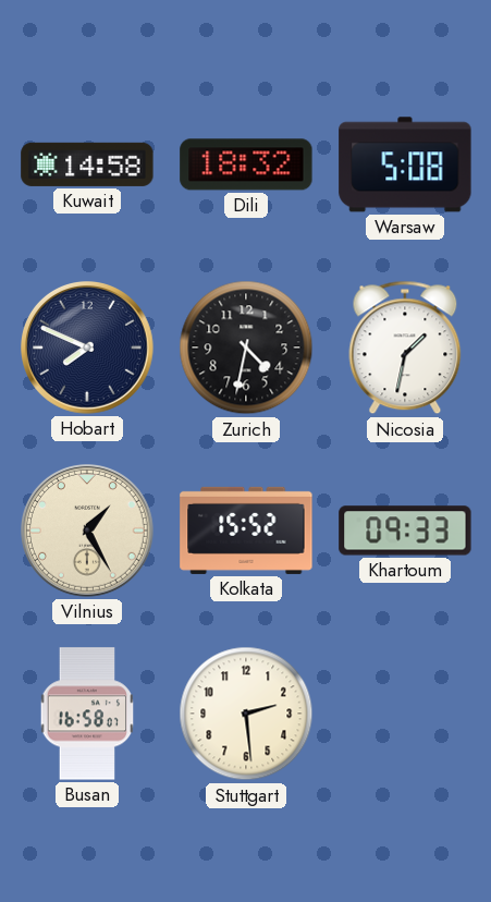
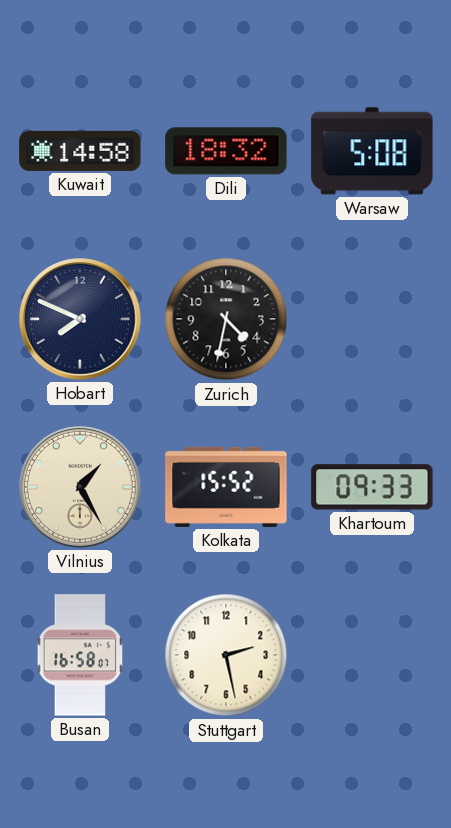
Nicosia: 1:32 -> none (405, 348)
Stuttgart: 2:29 -> 2:28 (226, 655)
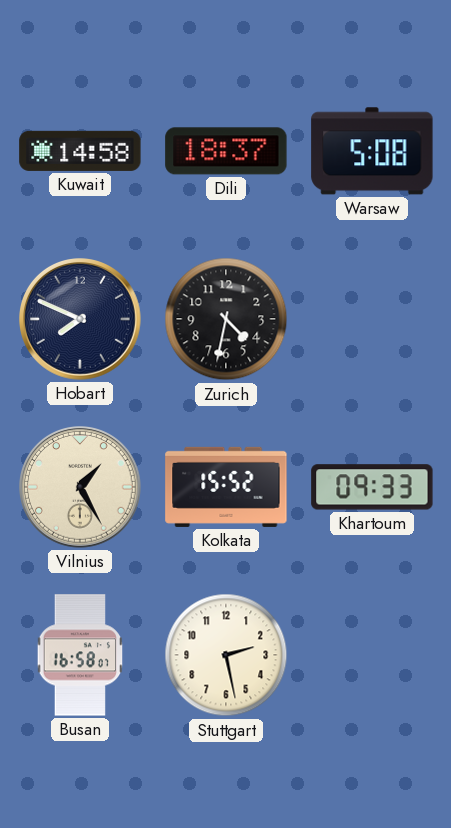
Dili: 18:32 -> 18:37 (226, 151)
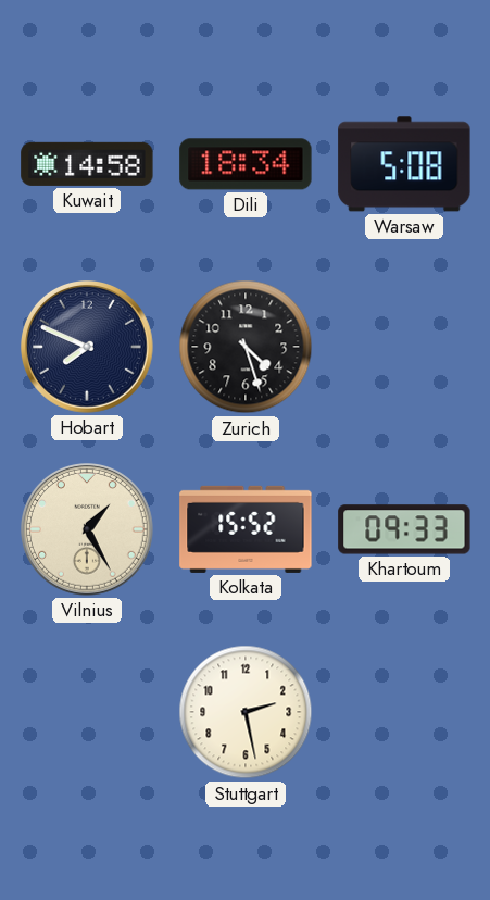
Dili: 18:37 -> 18:34 (246, 164)
Zurich: 4:32 -> 4:27 (246, 347)
Busan: 16:58 -> none (80, 655)
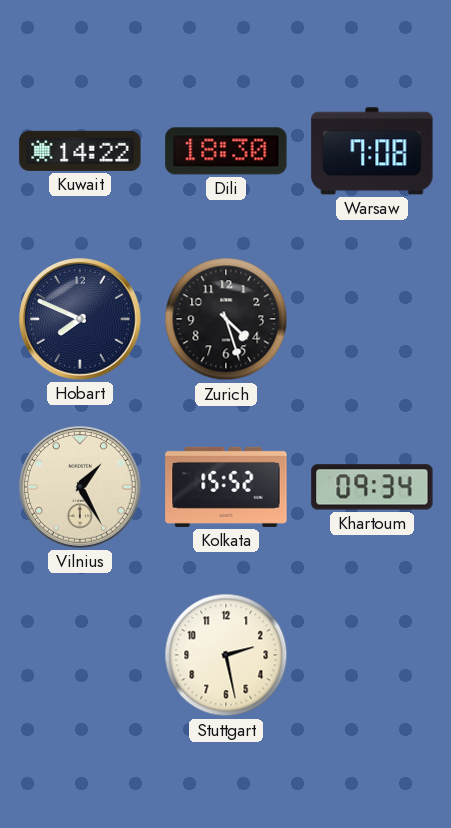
Kuwait: 14:58 -> 14:22 (80, 151)
Dili: 18:34 -> 18:30 (226, 151)
Warsaw: 5:08 -> 7:08 (372, 151)
Khartoum: 09:33 -> 09:34 (372, 487)
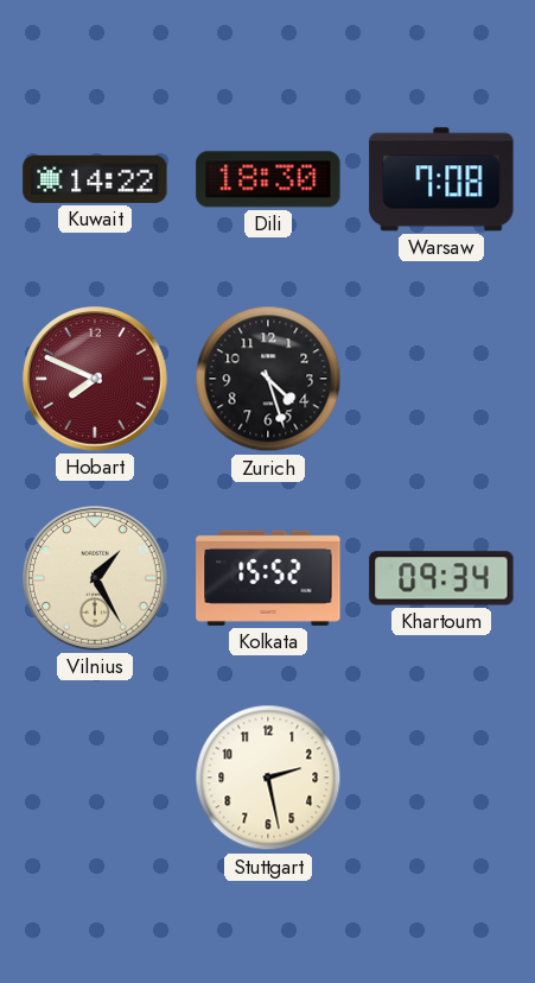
Hobart dial: navy -> burgundy (96, 380)
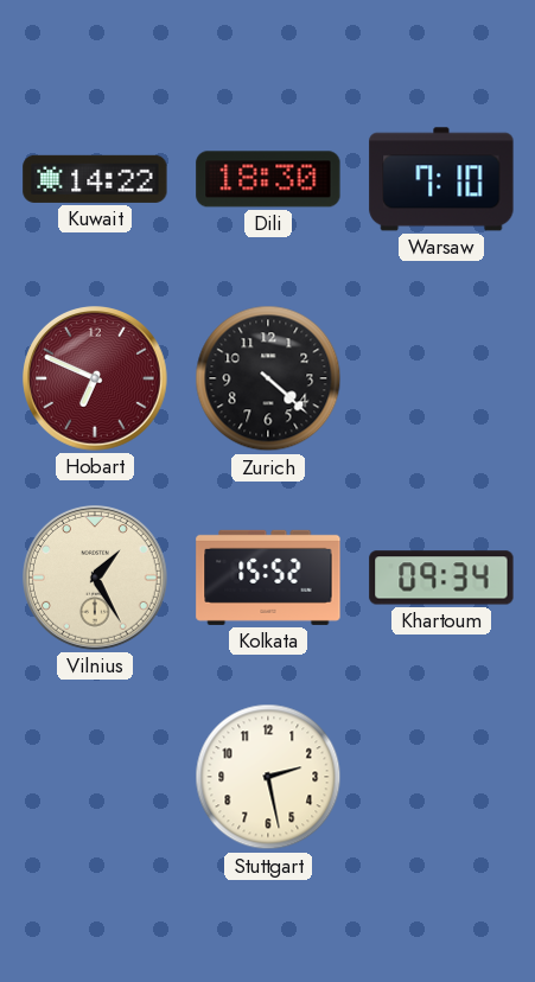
Warsaw: 7:08 -> 7:10 (441, 179)
Hobart: 7:49 -> 6:49 (96, 380)
Zurich: 4:27 -> 4:22 (268, 378)
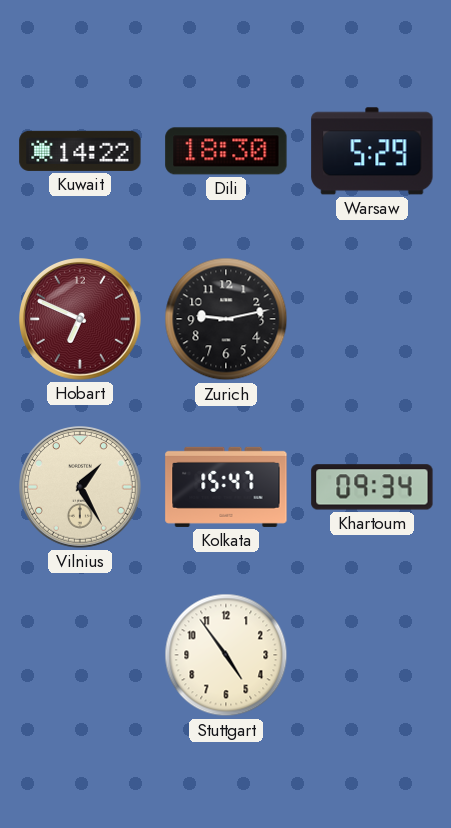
Warsaw: 7:10 -> 5:29 (372, 151)
Zurich: 4:22 -> 9:13 (226, 319)
Kolkata: 15:52 -> 15:47 (226, 487)
Stuttgart: 2:28 -> 4:54 (226, 655)
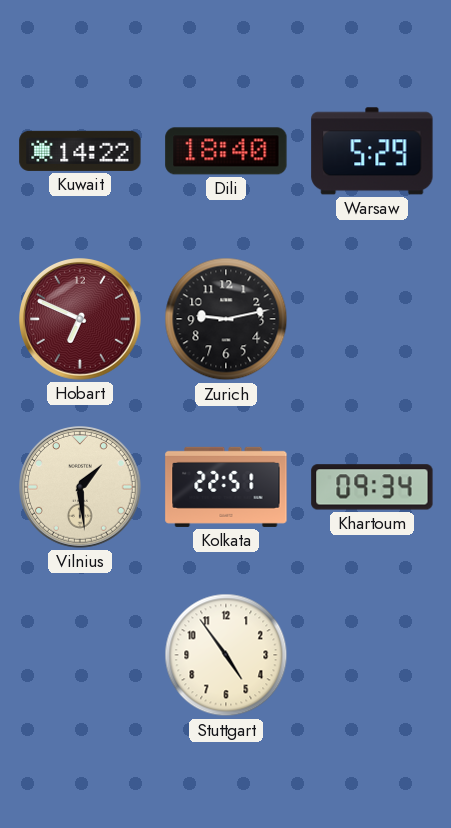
Dili: 18:30 -> 18:40 (226, 151)
Vilnius: 1:25 -> 1:29 (81, 488)
Kolkata: 15:47 -> 22:51 (226, 487)
